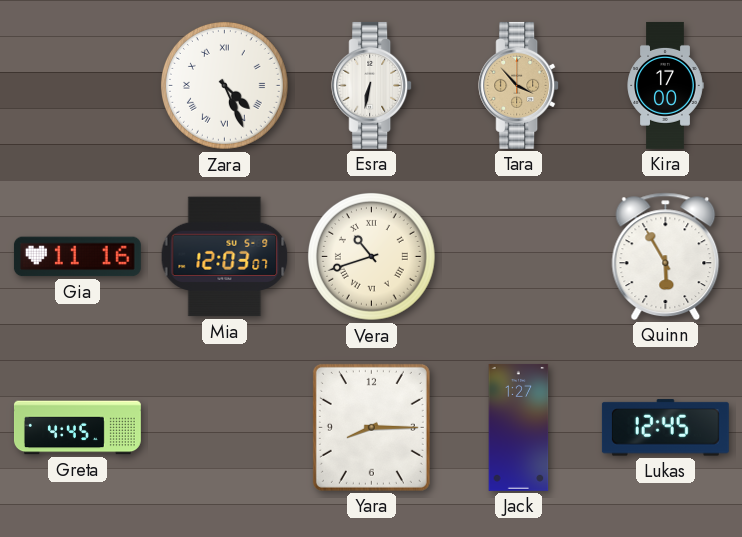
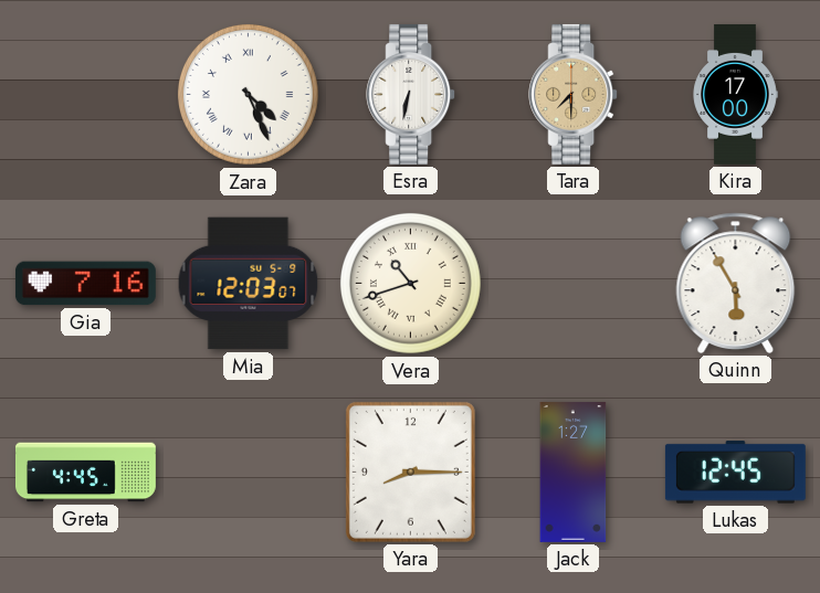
Tara: 3:53 -> 7:30 (574, 94)
Gia: 11:16 -> 7:16 (85, 284)
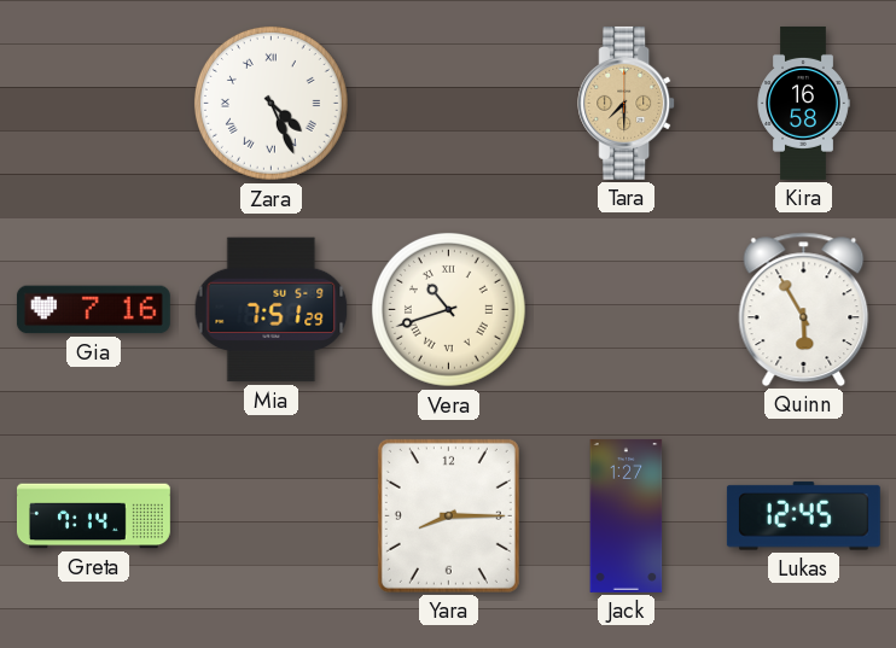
Esra: 6:32 -> none (411, 94)
Kira: 17:00 -> 16:58 (803, 103)
Mia: 12:03 -> 7:51 (272, 310)
Greta: 4:45 -> 7:14 (93, 516)
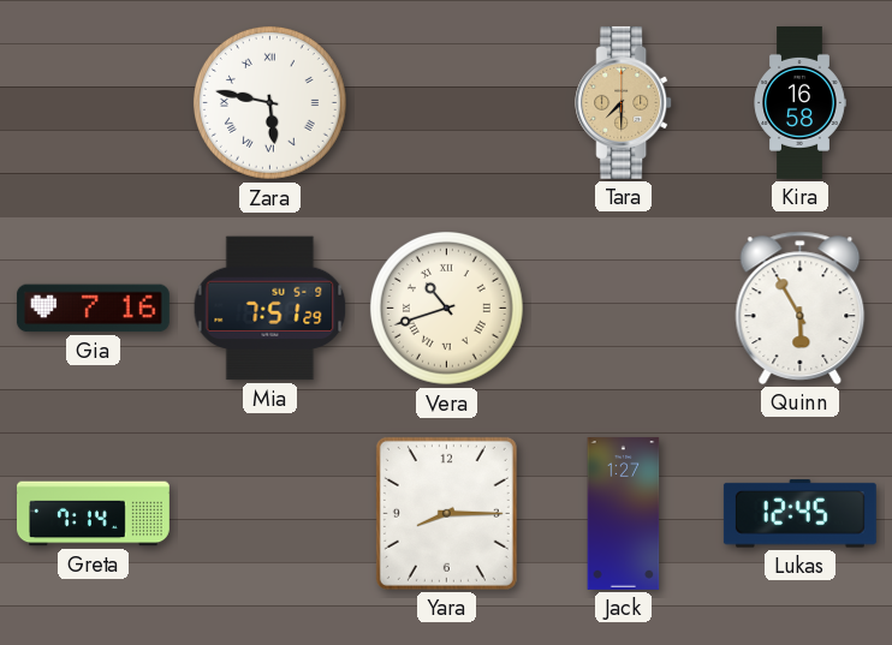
Zara: 4:26 -> 5:47 (269, 102)
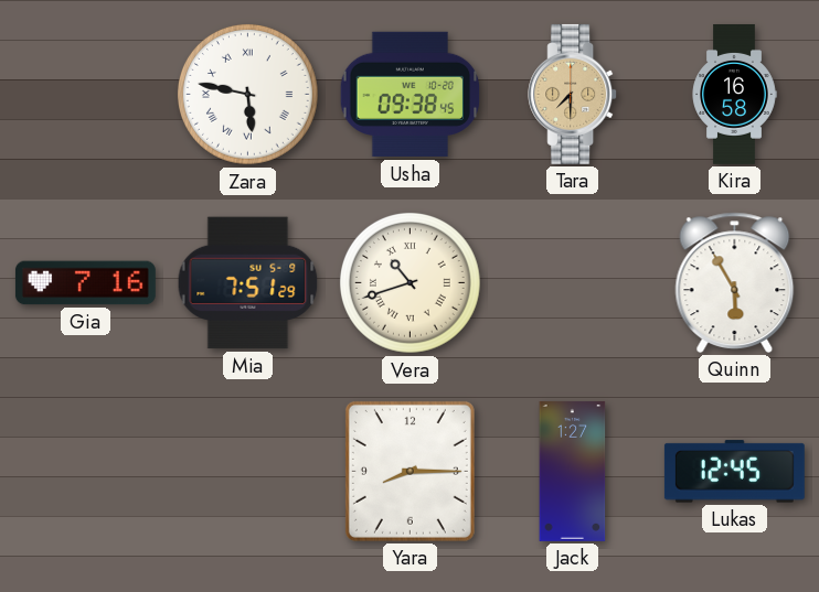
Usha: none -> 09:38 (411, 95)
Greta: 7:14 -> none (93, 514)
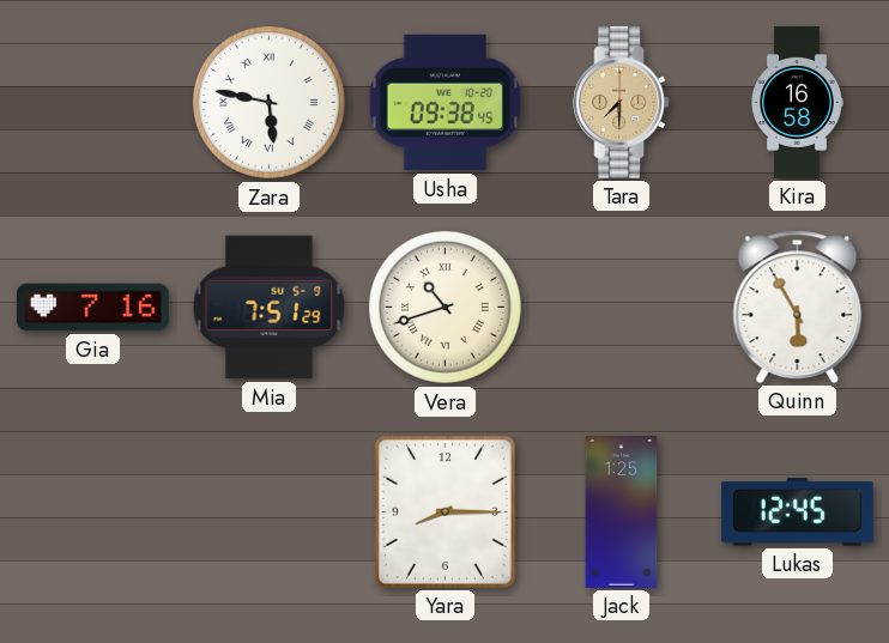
Jack: 1:27 -> 1:25 (622, 511)
